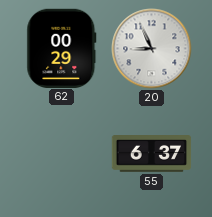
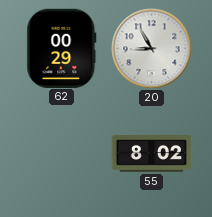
20: 8:56 -> 8:55 (152, 49)
55: 6:37 -> 8:02 (152, 154)
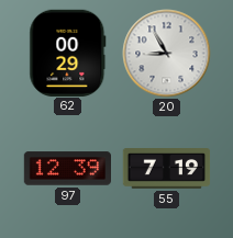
97: none -> 12:39 (68, 169)
55: 8:02 -> 7:19 (167, 169)
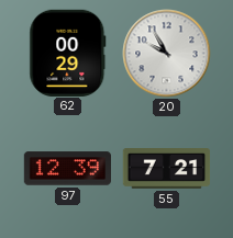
20: 8:55 -> 9:55 (167, 54)
55: 7:19 -> 7:21 (167, 169)
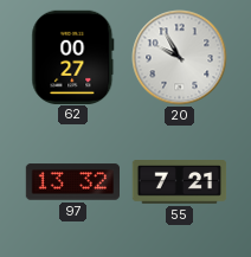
62: 00:29 -> 00:27 (73, 57)
97: 12:39 -> 13:32 (73, 182)
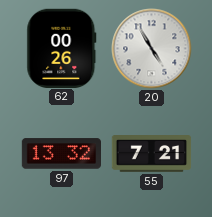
62: 00:27 -> 00:26 (62, 48)
20: 9:55 -> 4:55 (152, 49)
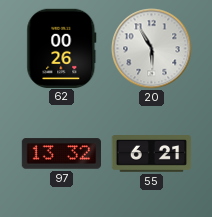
20: 4:55 -> 5:55 (152, 49)
55: 7:21 -> 6:21 (152, 154)
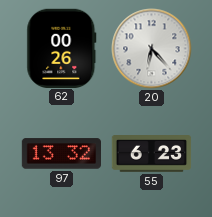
20: 5:55 -> 6:23 (152, 49)
55: 6:21 -> 6:23 (152, 154)
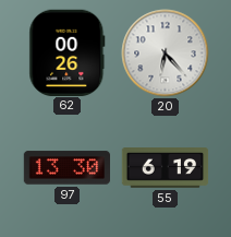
97: 13:32 -> 13:30 (68, 168)
55: 6:23 -> 6:19 (166, 168)
